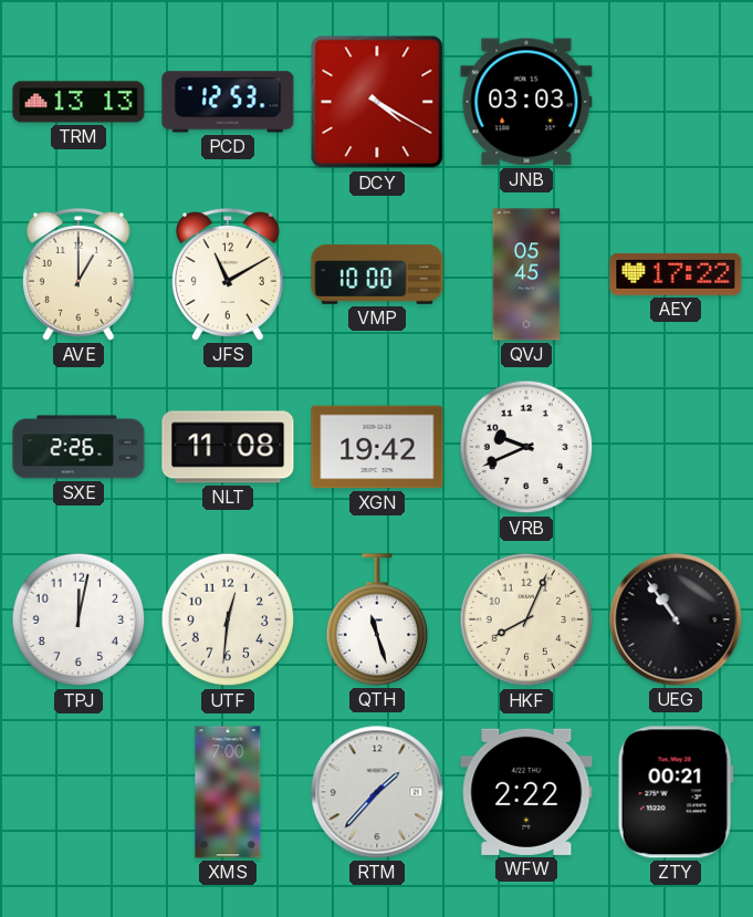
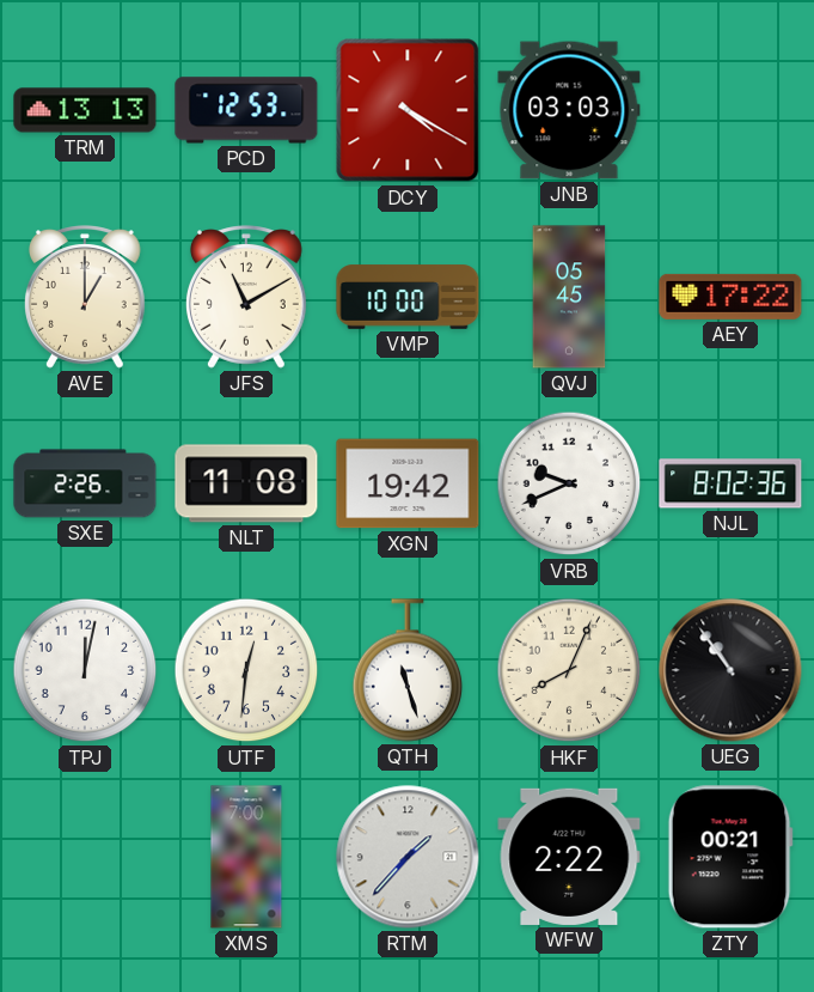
NJL: none -> 8:02 (730, 483)
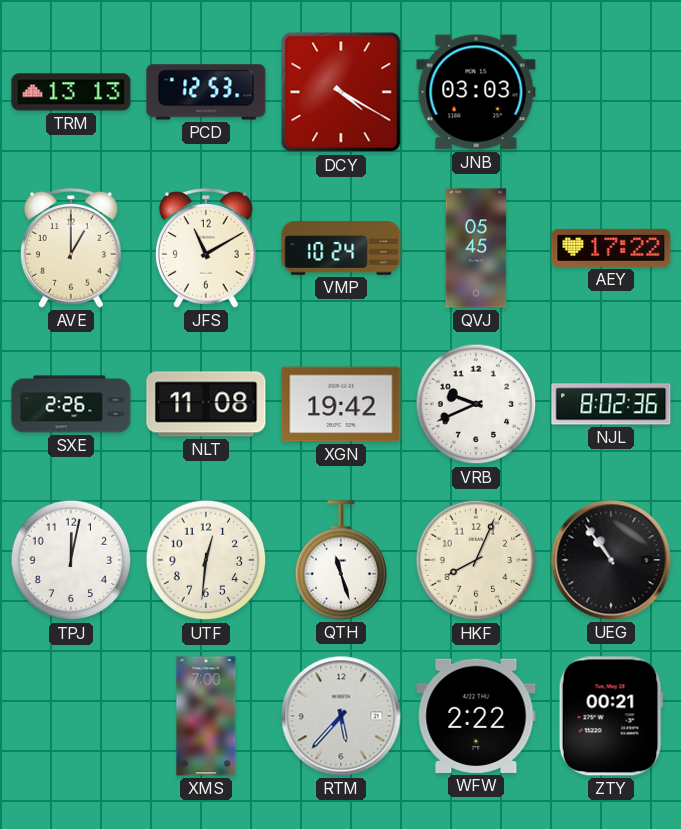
VMP: 10:00 -> 10:24 (341, 248)
RTM: 1:37 -> 5:37 (341, 716)
